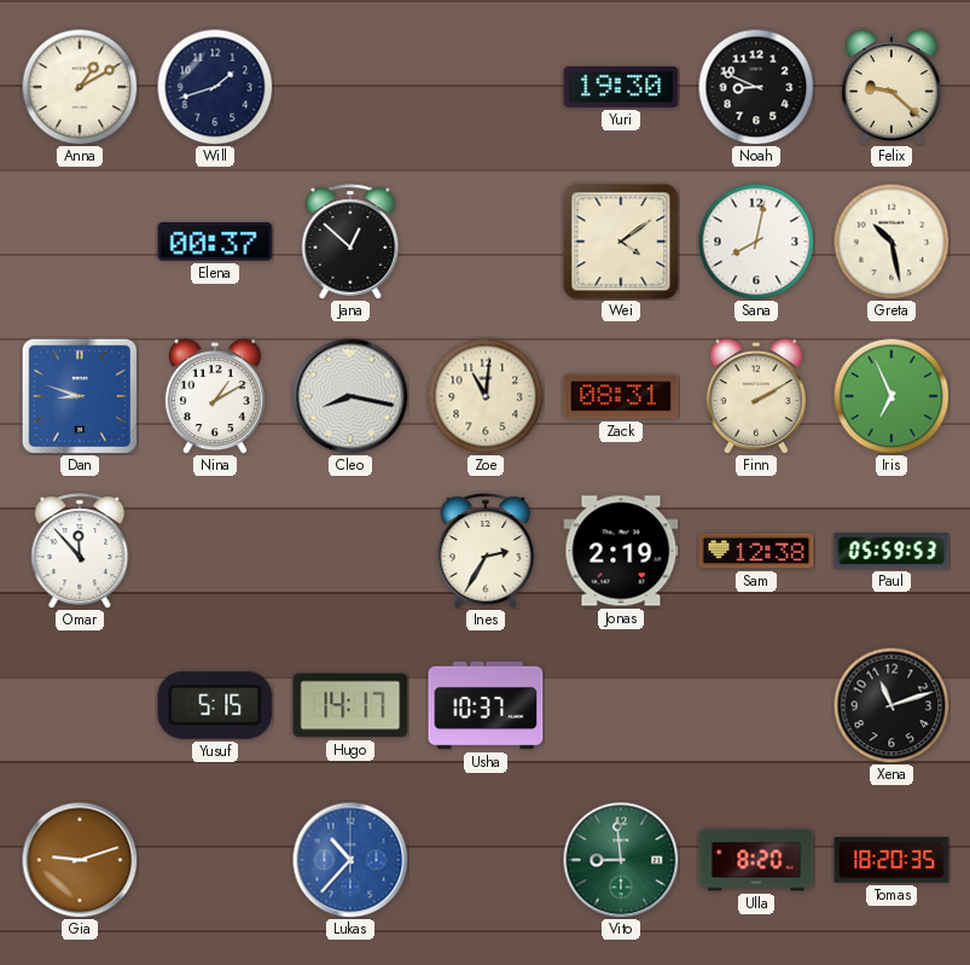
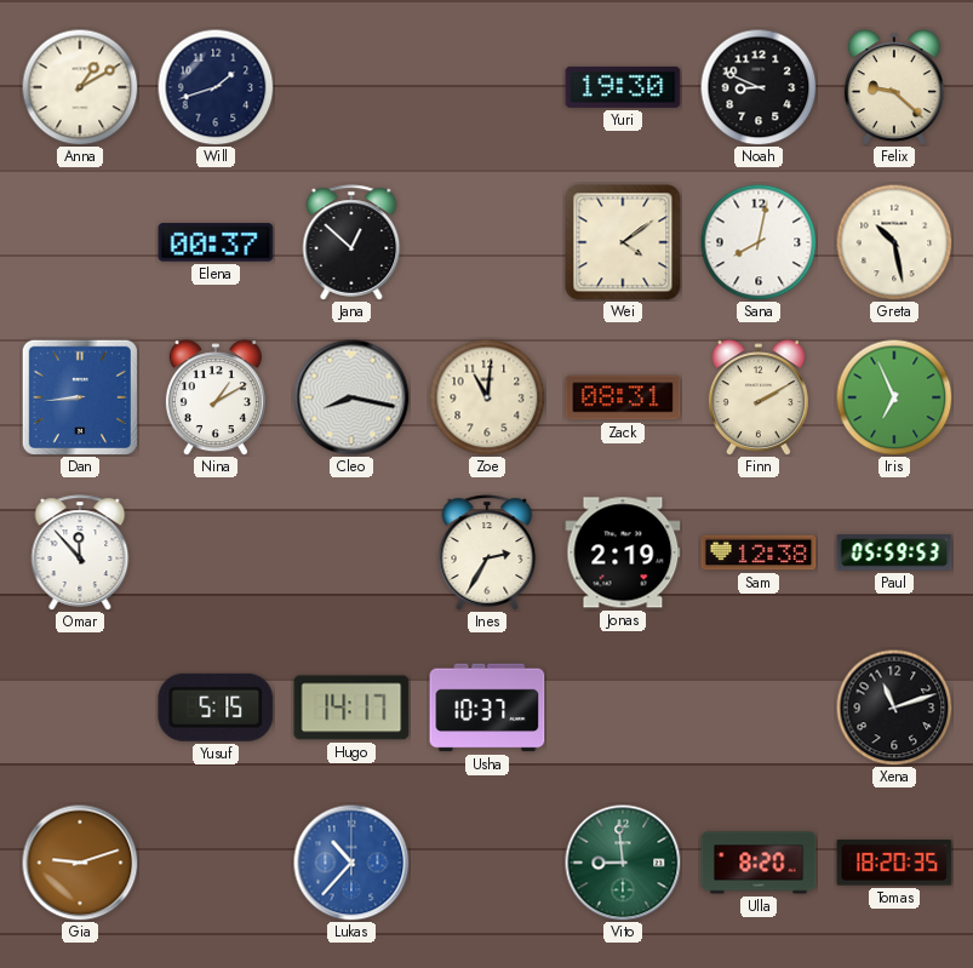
Dan: 8:48 -> 8:44 (80, 397)
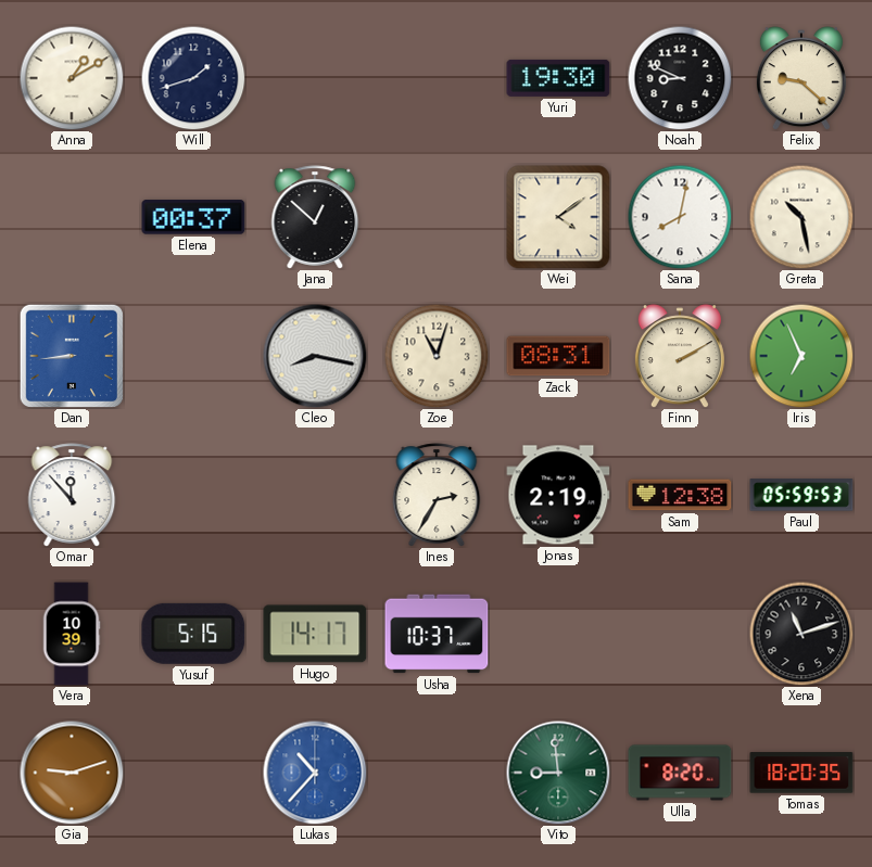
Nina: 1:10 -> none (216, 397)
Zoe: 11:01 -> 11:03 (437, 356)
Vera: none -> 10:39 (72, 634)
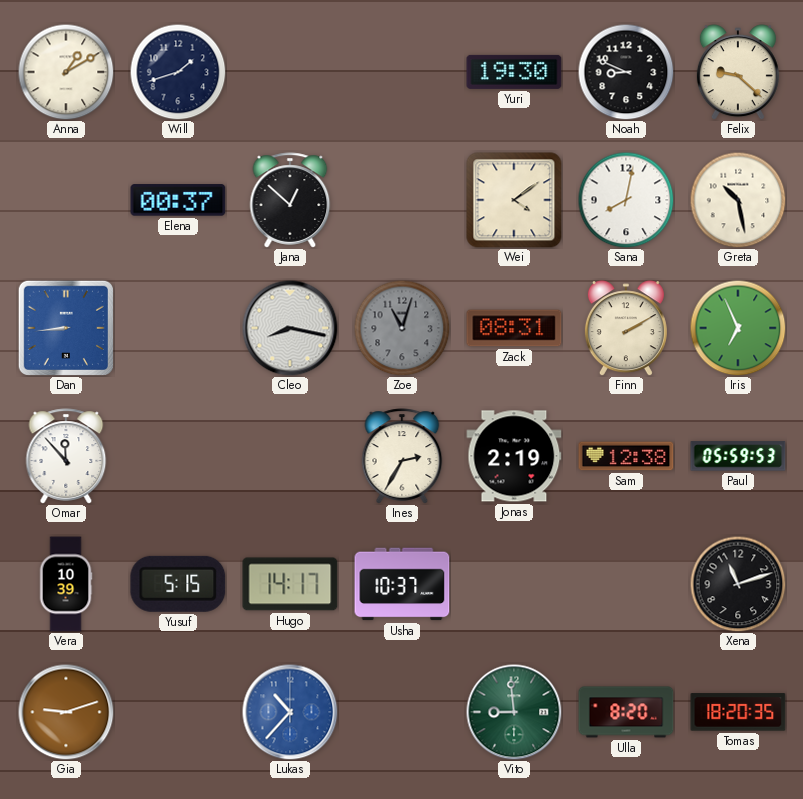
Zoe dial: cream -> grey (402, 328)
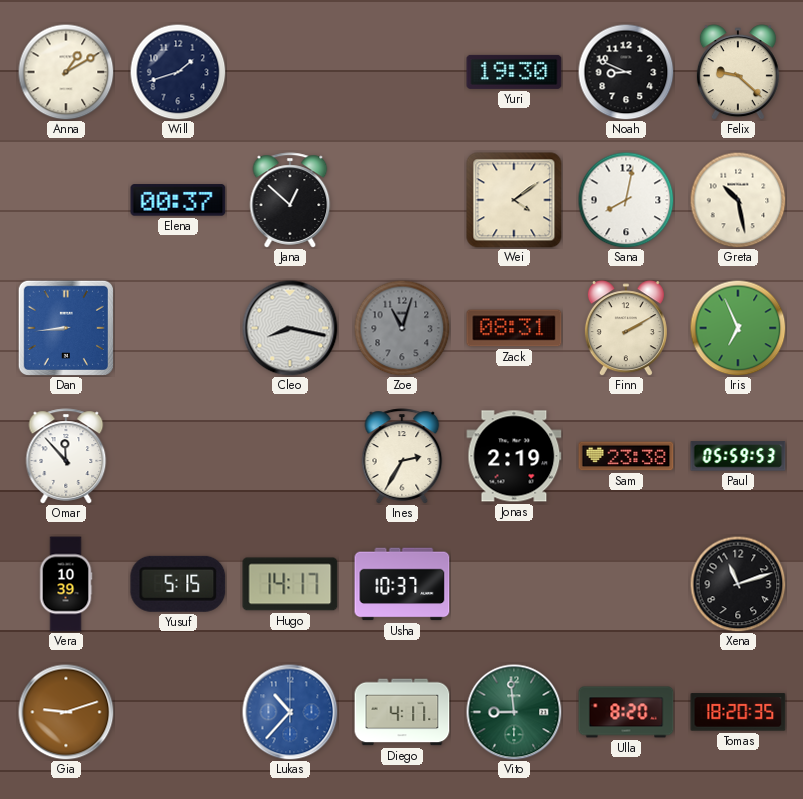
Sam: 12:38 -> 23:38 (626, 456)
Diego: none -> 4:11 (402, 712)
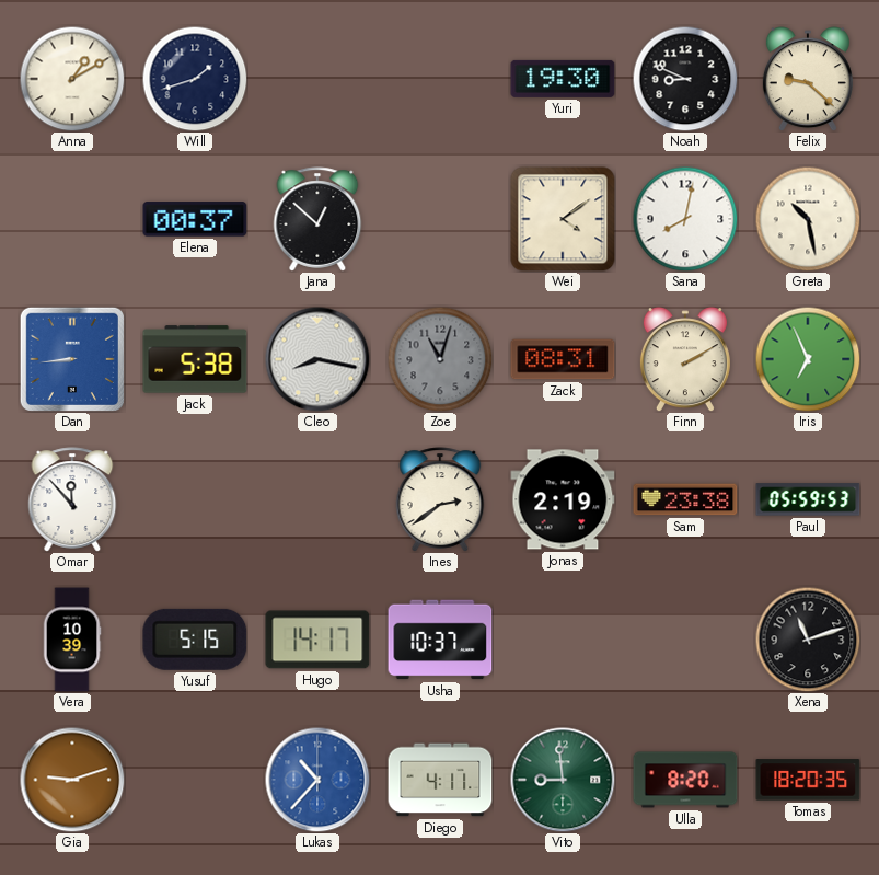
Jack: none -> 5:38 (195, 359)
Ines: 2:35 -> 2:39 (440, 499)
